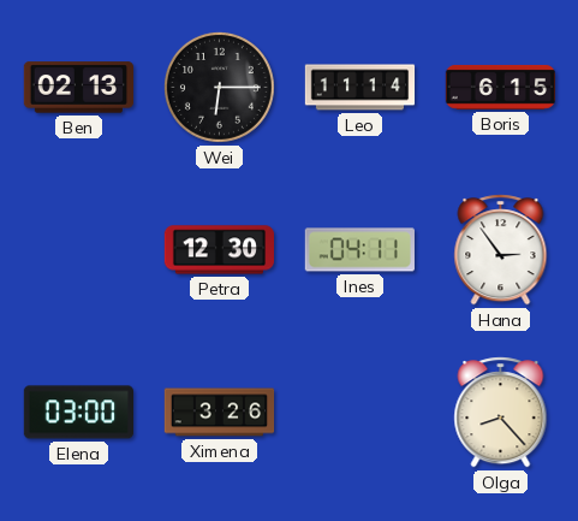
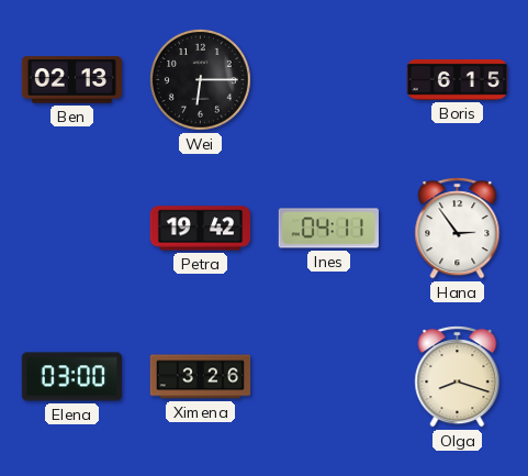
Leo: 11:14 -> none (360, 88)
Petra: 12:30 -> 19:42 (200, 229)
Olga: 8:23 -> 8:18 (458, 377)
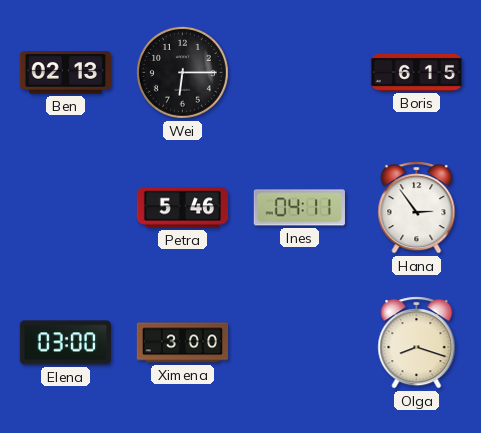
Petra: 19:42 -> 5:46 (182, 208)
Ximena: 3:26 -> 3:00 (183, 343)
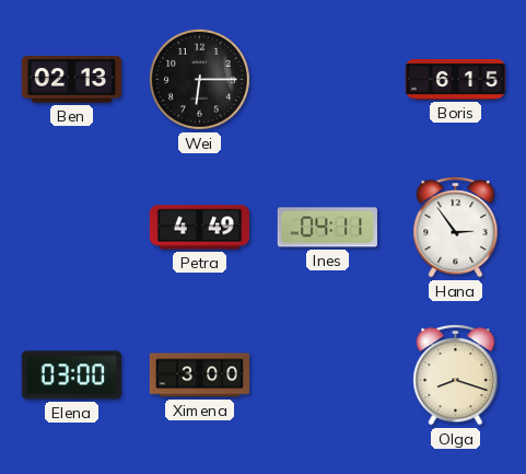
Petra: 5:46 -> 4:49 (199, 228)
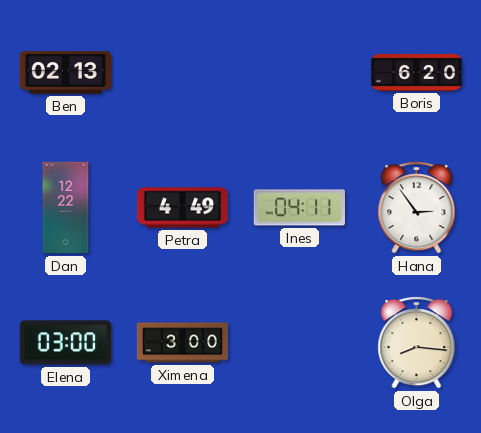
Wei: 6:15 -> none (199, 79)
Boris: 6:15 -> 6:20 (416, 72)
Dan: none -> 12:22 (66, 208)
Olga: 8:18 -> 8:16 (417, 343)
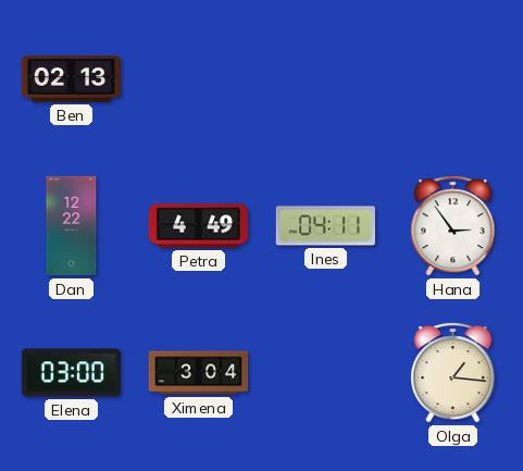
Boris: 6:20 -> none (416, 72)
Ximena: 3:00 -> 3:04 (199, 373)
Olga: 8:16 -> 1:16 (453, 373)
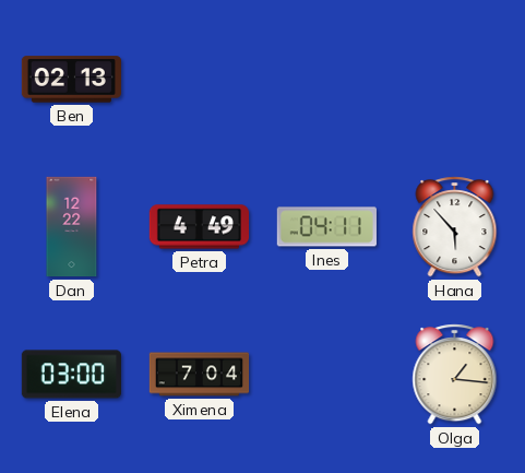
Hana: 2:54 -> 5:53 (455, 227)
Ximena: 3:04 -> 7:04 (200, 375)
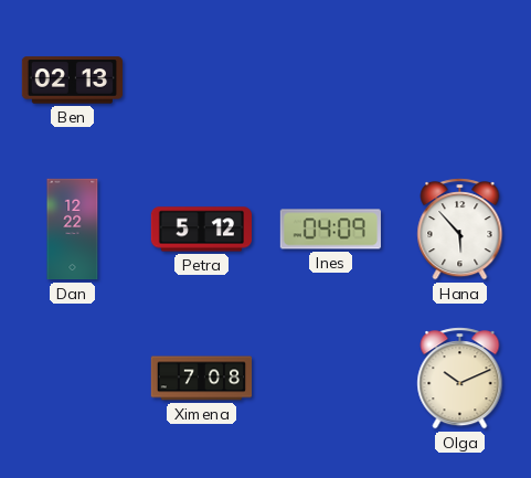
Petra: 4:49 -> 5:12 (201, 230)
Ines: 04:11 -> 04:09 (330, 230)
Elena: 03:00 -> none (71, 375)
Ximena: 7:04 -> 7:08 (202, 379)
Olga: 1:16 -> 10:11 (460, 379)
